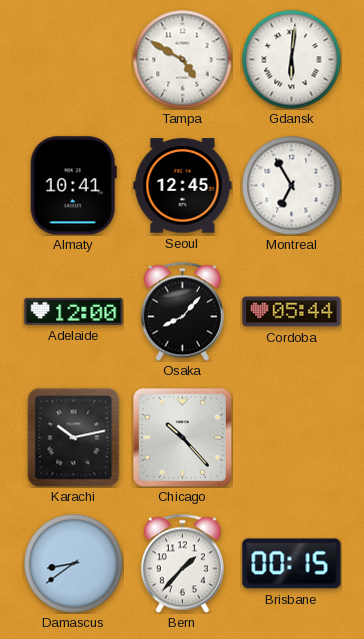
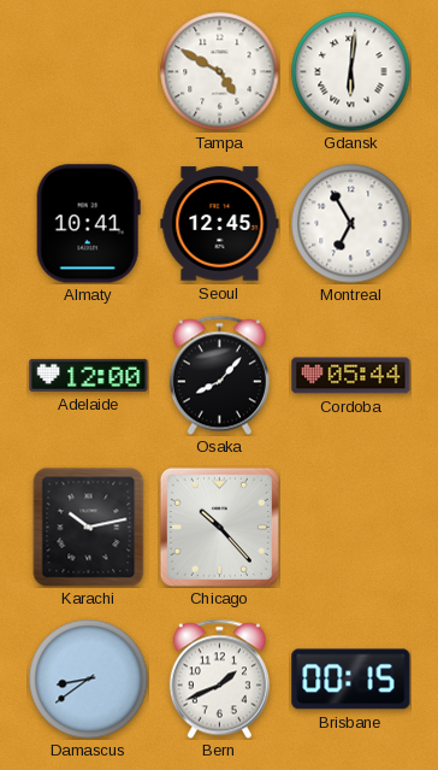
Bern: 1:37 -> 1:41 (219, 678)
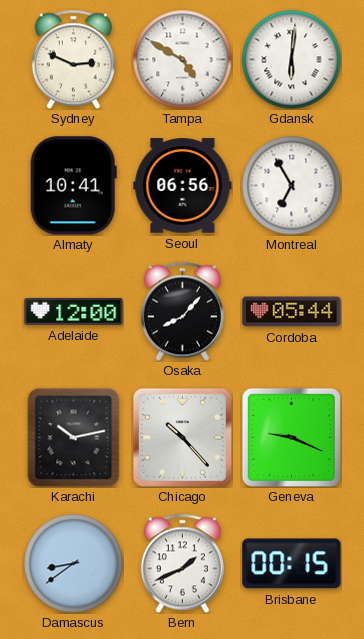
Sydney: none -> 2:49 (73, 59)
Seoul: 12:45 -> 06:56 (183, 186)
Geneva: none -> 9:19 (291, 437)
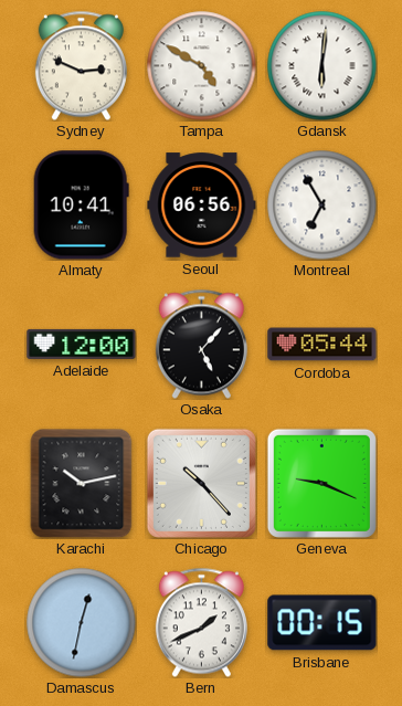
Osaka: 8:07 -> 5:07 (201, 344)
Damascus: 8:39 -> 12:32 (82, 623)
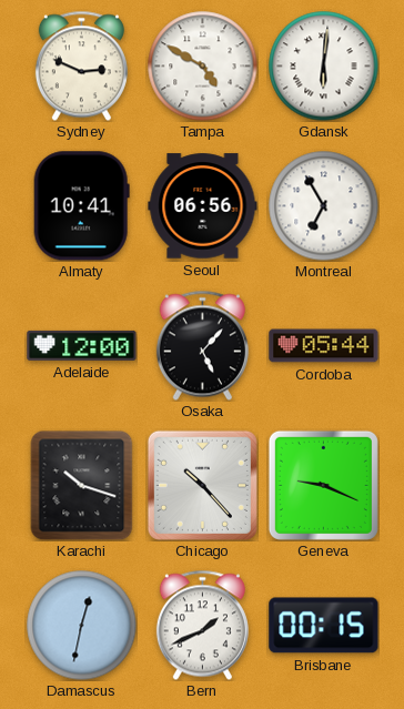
Karachi: 10:13 -> 10:18 (82, 485)
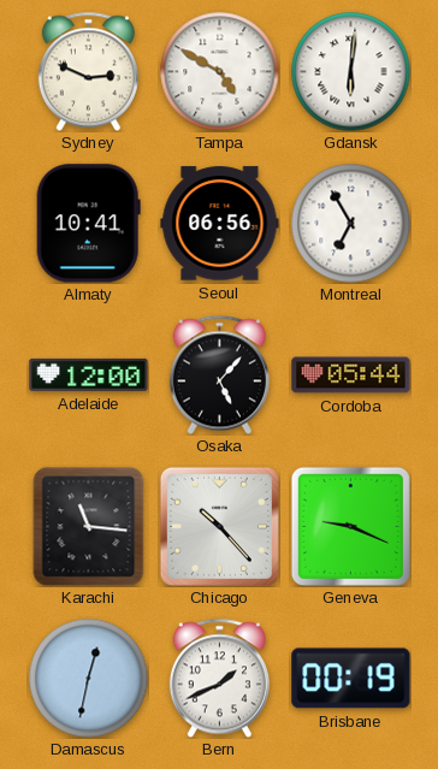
Karachi: 10:18 -> 11:16 (89, 526)
Brisbane: 00:15 -> 00:19 (351, 679)
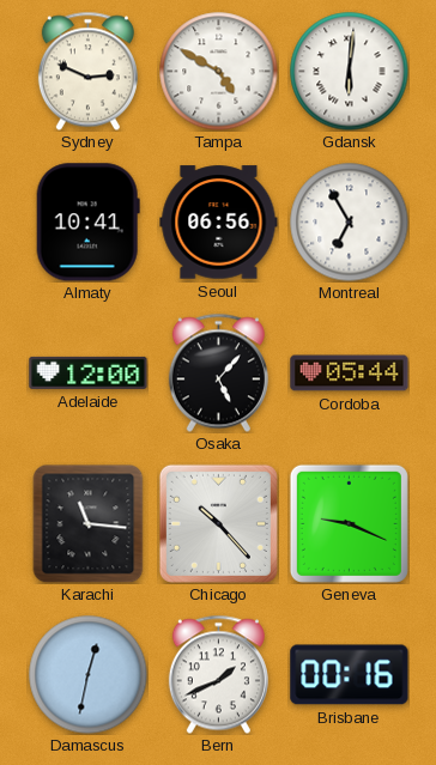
Brisbane: 00:19 -> 00:16 (350, 675)
